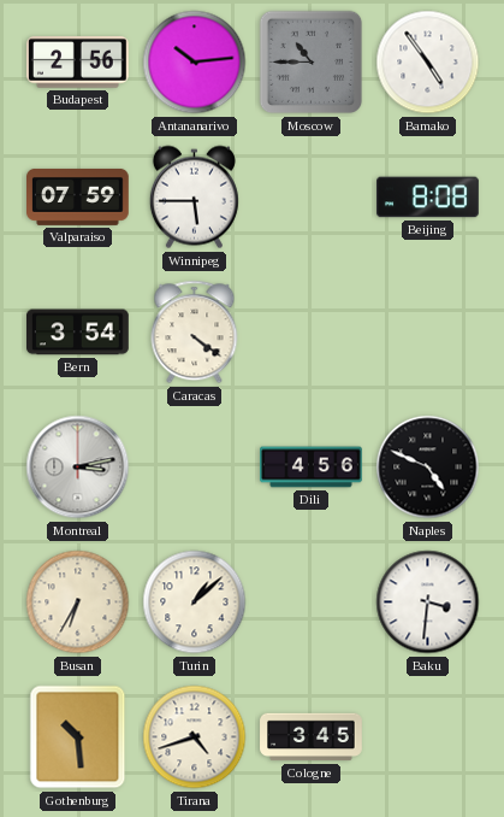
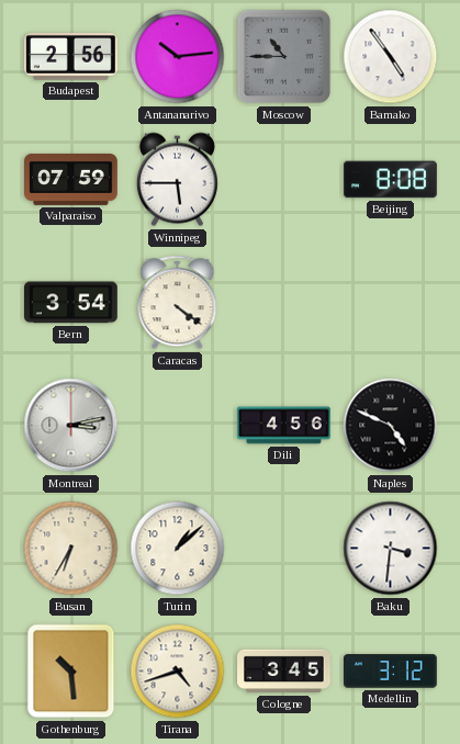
Medellin: none -> 3:12 (391, 672)
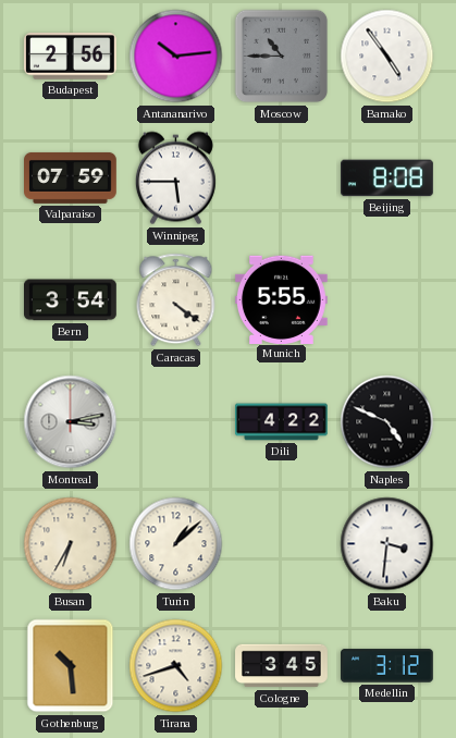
Munich: none -> 5:55 (281, 299)
Dili: 4:56 -> 4:22 (282, 422)
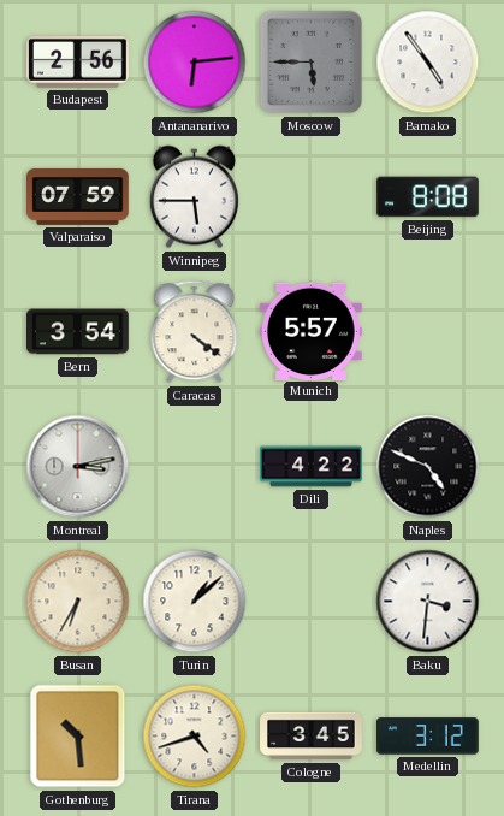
Antananarivo: 10:14 -> 6:14 (195, 63)
Moscow: 10:45 -> 5:45 (312, 63)
Munich: 5:55 -> 5:57 (310, 331)
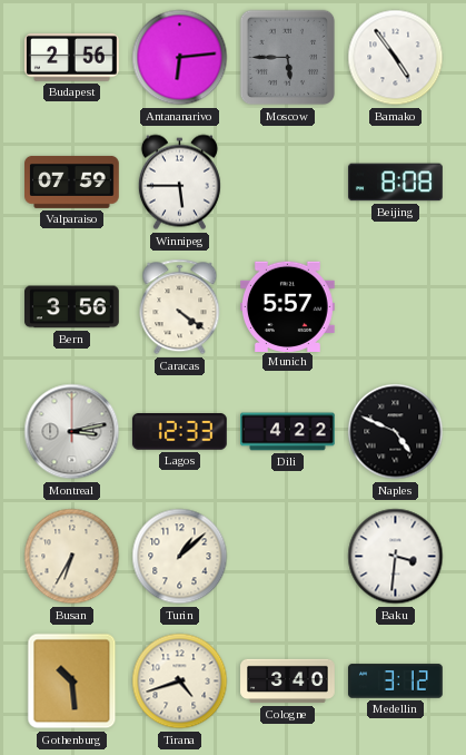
Bern: 3:54 -> 3:56 (72, 307)
Lagos: none -> 12:33 (179, 432)
Cologne: 3:45 -> 3:40 (288, 682)
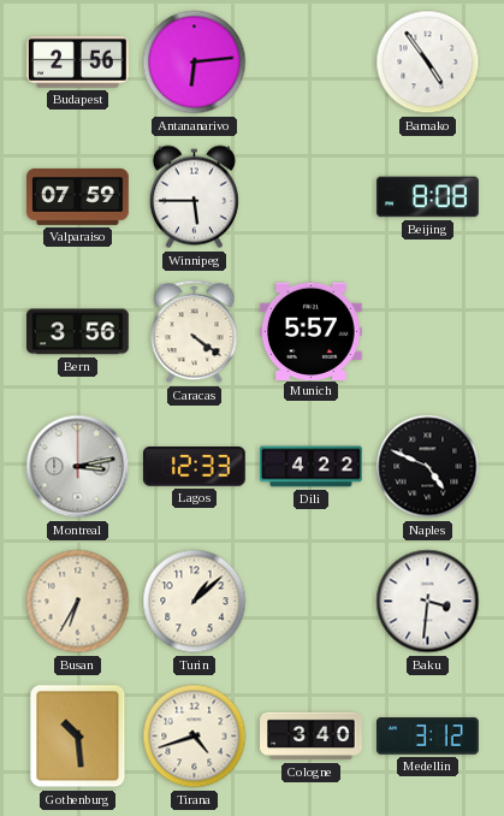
Moscow: 5:45 -> none (288, 58)
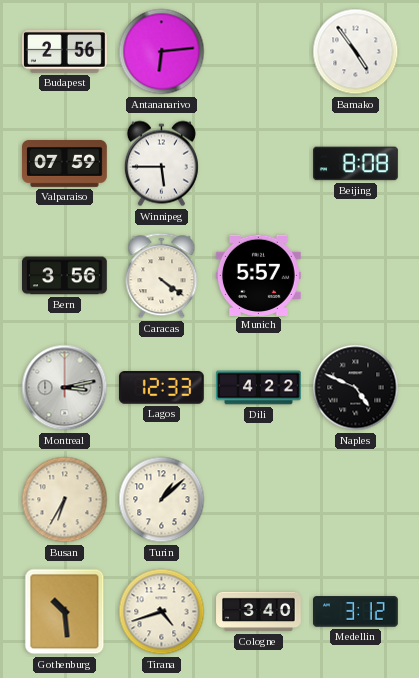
Baku: 3:31 -> none (428, 602)
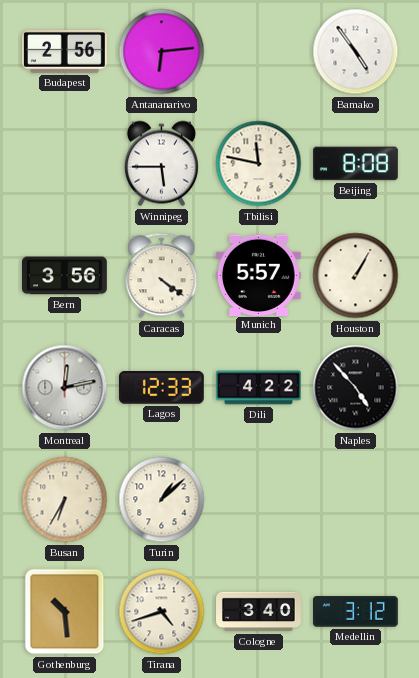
Valparaiso: 07:59 -> none (65, 163)
Tbilisi: none -> 11:47 (259, 164)
Houston: none -> 1:05 (356, 276)
Montreal: 3:13 -> 12:13 (65, 388)
Naples: 4:49 -> 4:53 (356, 388)
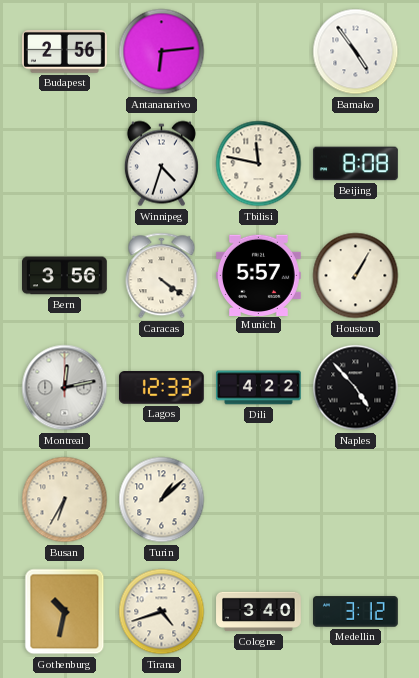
Winnipeg: 5:45 -> 4:33 (161, 164)
Gothenburg: 10:29 -> 10:32 (65, 612)
